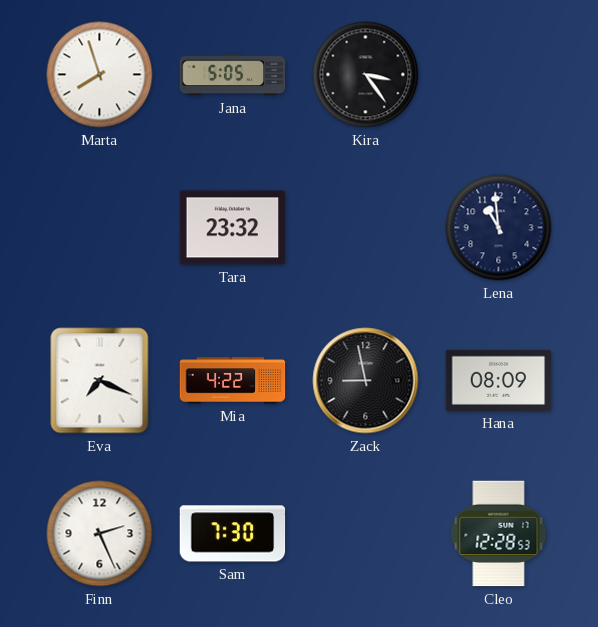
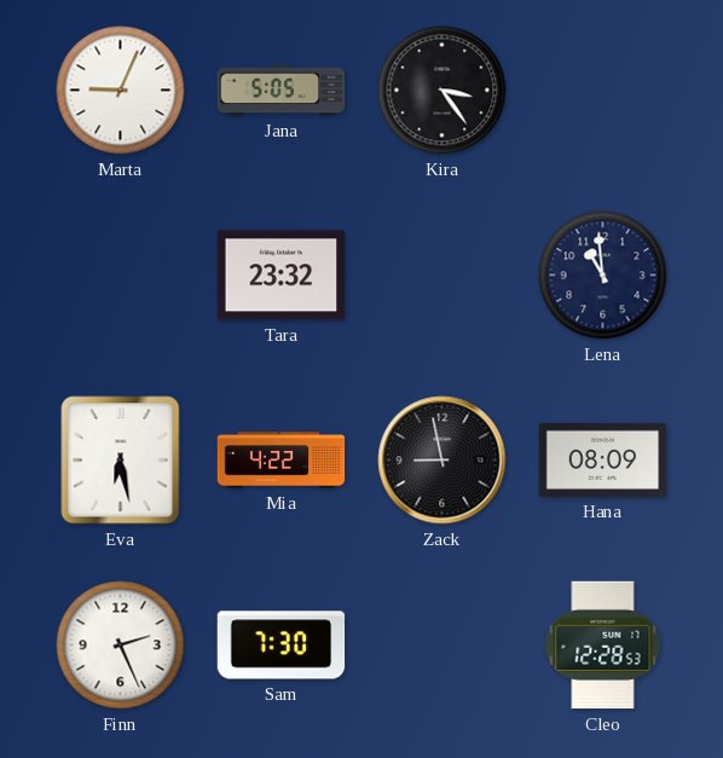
Marta: 7:57 -> 9:04 (121, 91)
Eva: 7:19 -> 6:28 (121, 461)
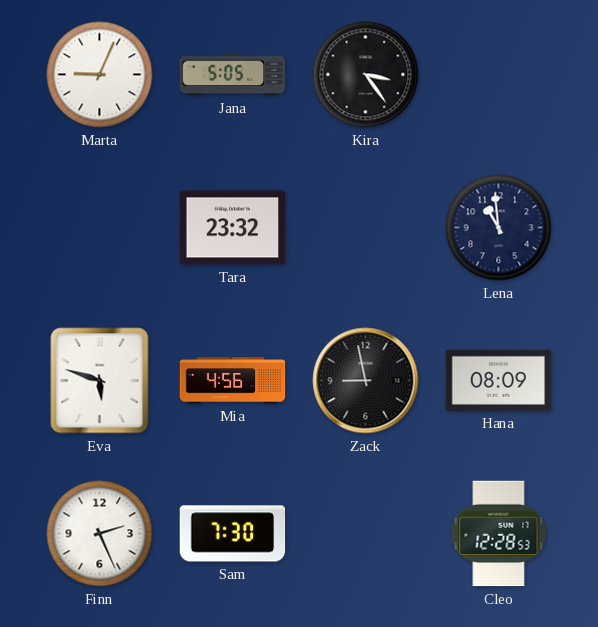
Eva: 6:28 -> 5:48 (100, 381)
Mia: 4:22 -> 4:56 (233, 381)
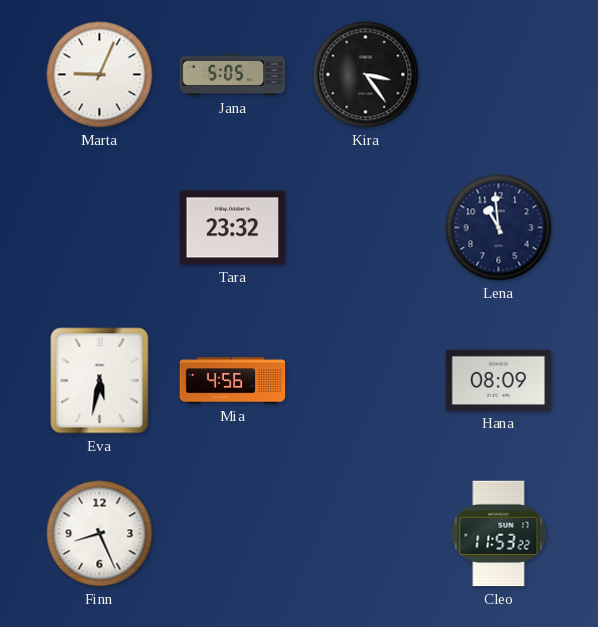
Eva: 5:48 -> 5:32 (100, 381)
Zack: 8:58 -> none (366, 381)
Finn: 2:26 -> 8:26 (100, 534)
Sam: 7:30 -> none (233, 534)
Cleo: 12:28 -> 11:53 (499, 534)
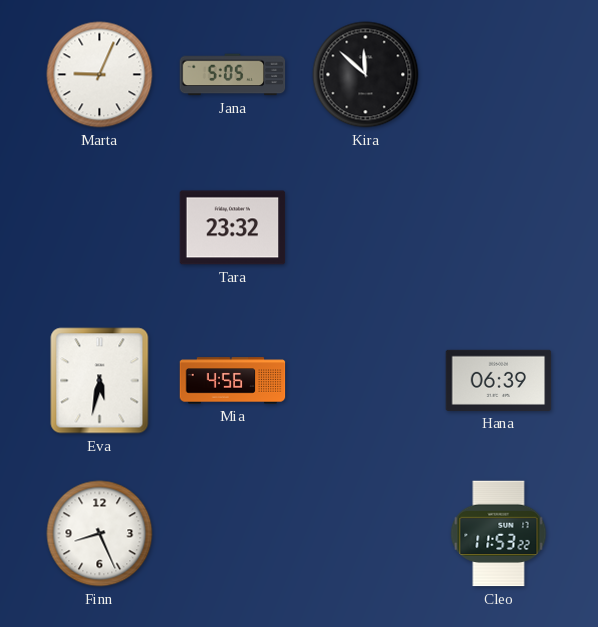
Kira: 3:24 -> 11:52 (366, 75)
Lena: 10:59 -> none (499, 228)
Hana: 08:09 -> 06:39 (499, 380)
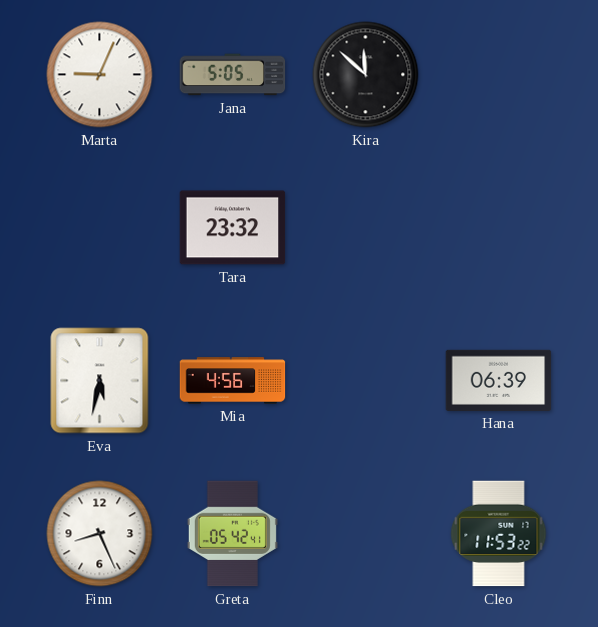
Greta: none -> 05:42 (232, 534)
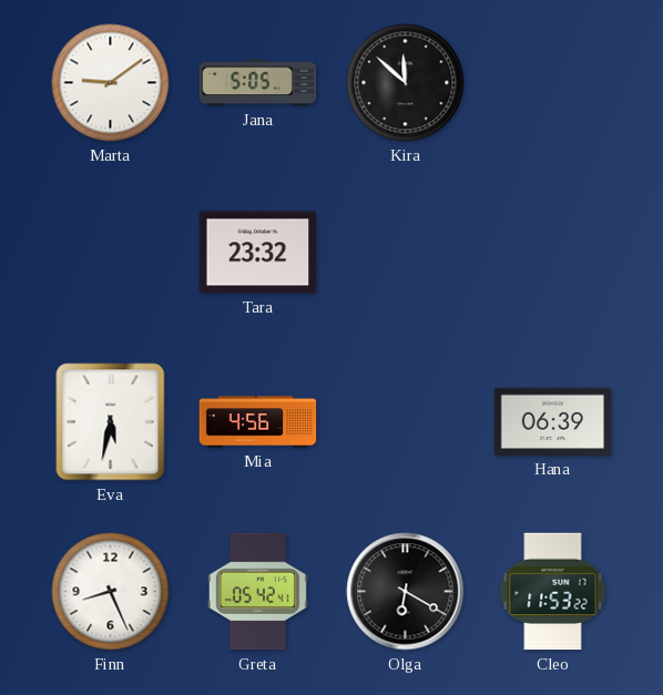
Marta: 9:04 -> 9:09 (111, 83)
Olga: none -> 6:20 (406, 592)
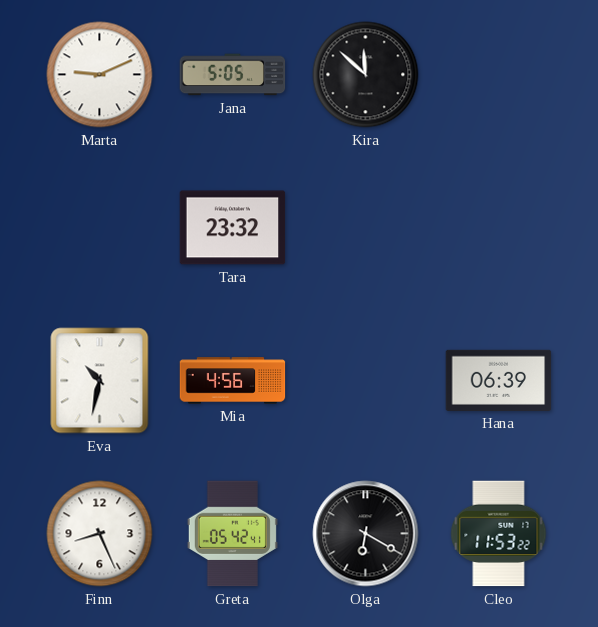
Marta: 9:09 -> 9:11 (100, 75)
Eva: 5:32 -> 10:32 (100, 381)
